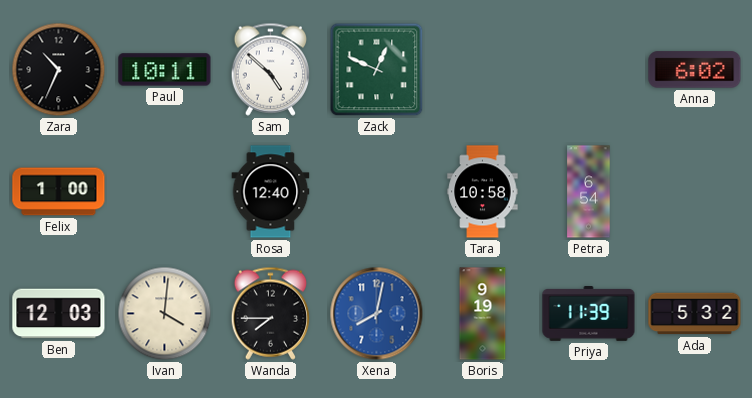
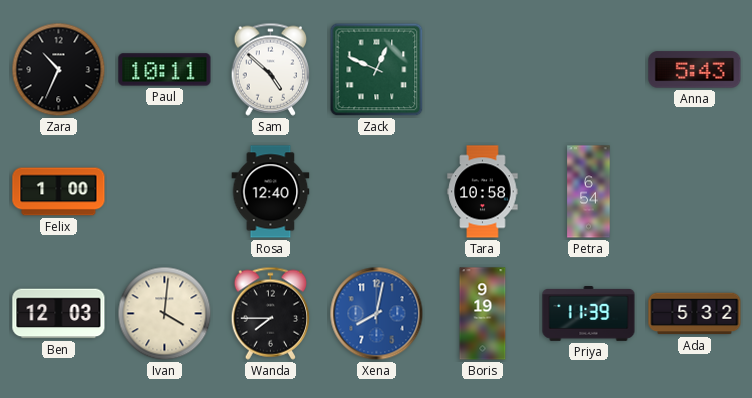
Anna: 6:02 -> 5:43 (695, 70)
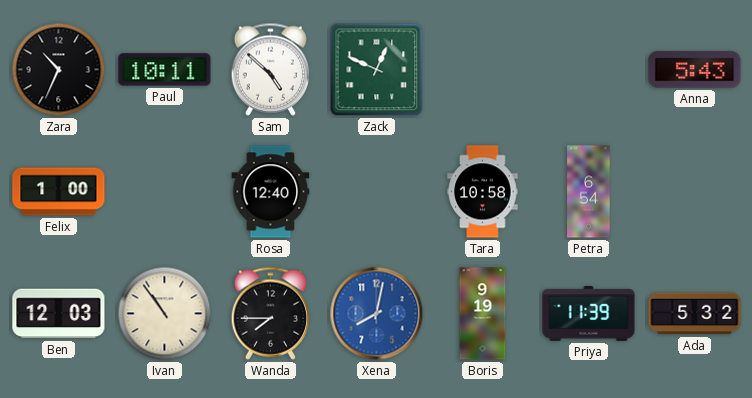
Ivan: 4:01 -> 10:54 (165, 314)
